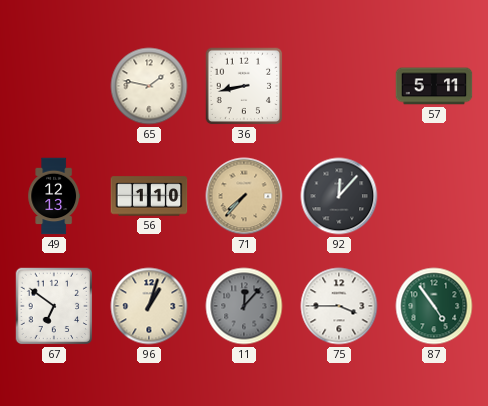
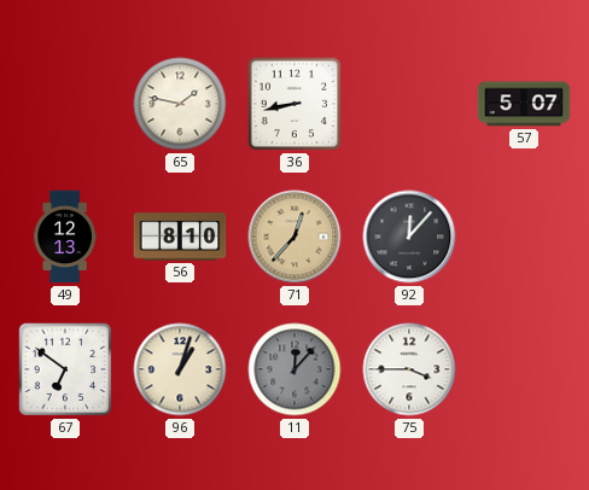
57: 5:11 -> 5:07 (524, 104)
56: 1:10 -> 8:10 (180, 237)
71: 7:37 -> 12:37 (294, 237)
87: 4:54 -> none (434, 306)
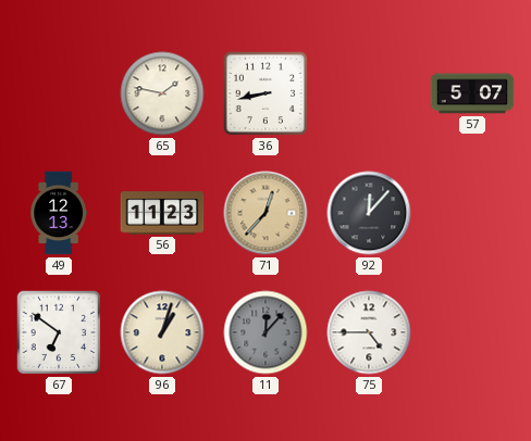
56: 8:10 -> 11:23 (162, 213)
75: 3:45 -> 4:45 (369, 332)
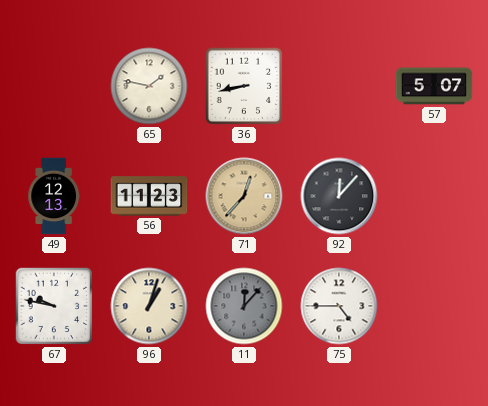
67: 6:51 -> 9:47 (54, 306)
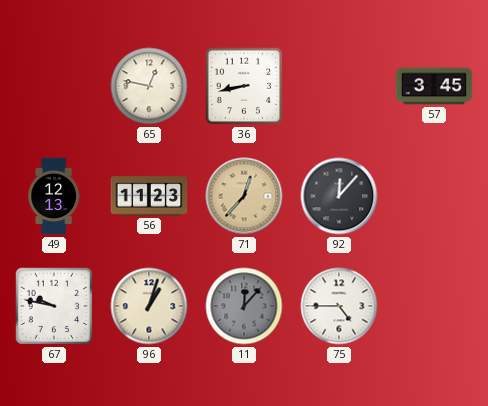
65: 1:47 -> 12:47 (149, 86)
57: 5:07 -> 3:45 (434, 86)
